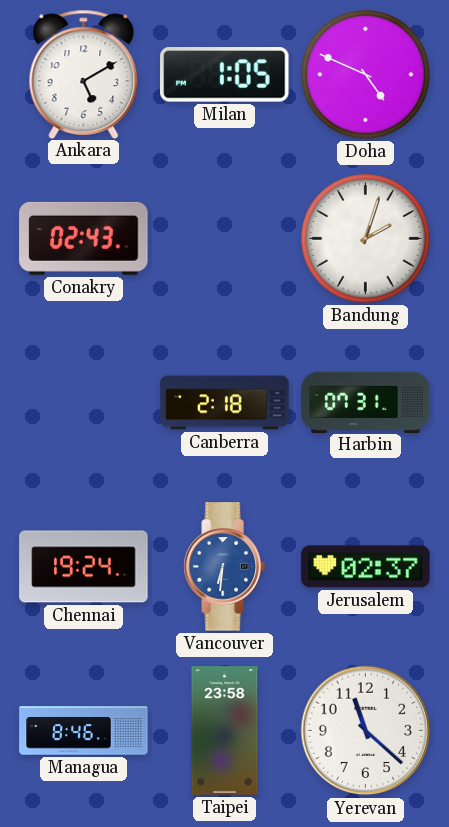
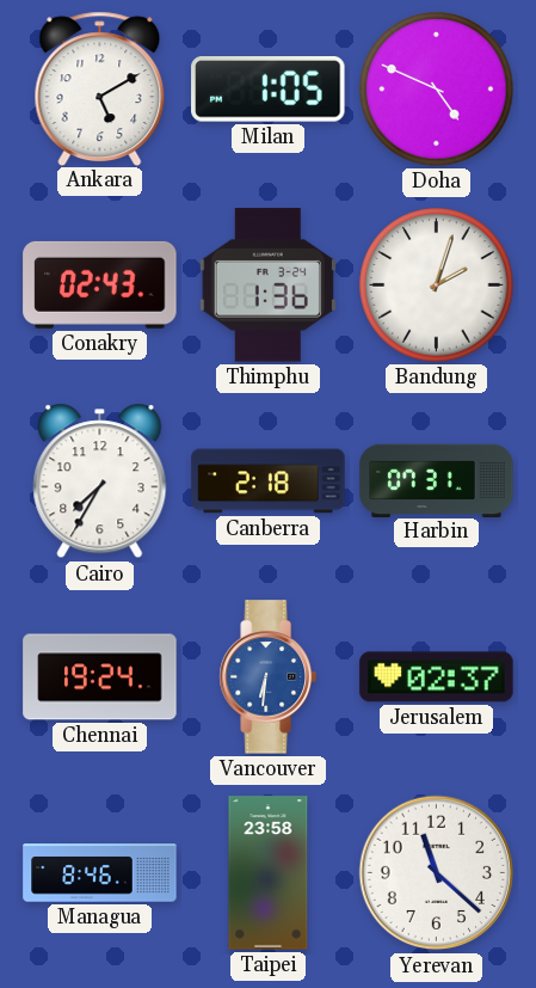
Thimphu: none -> 1:36 (267, 286)
Cairo: none -> 7:35 (100, 481)
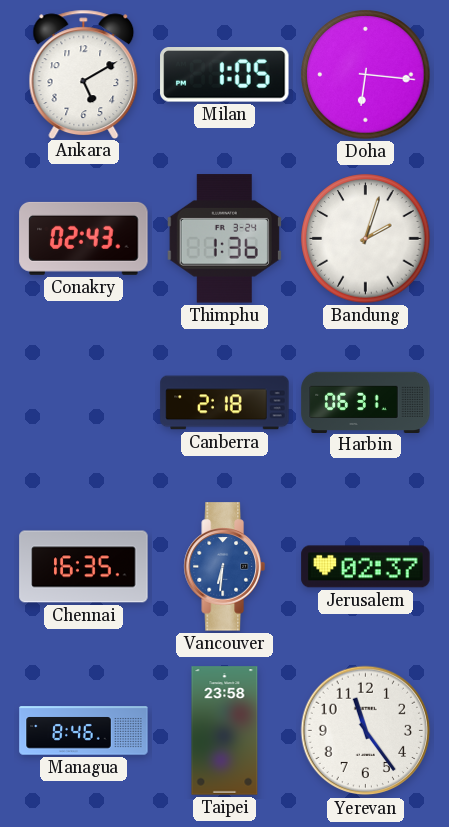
Doha: 4:49 -> 6:16 (366, 75)
Cairo: 7:35 -> none (100, 481)
Harbin: 07:31 -> 06:31 (366, 402)
Chennai: 19:24 -> 16:35 (84, 567)
Yerevan: 11:22 -> 11:24 (366, 731)
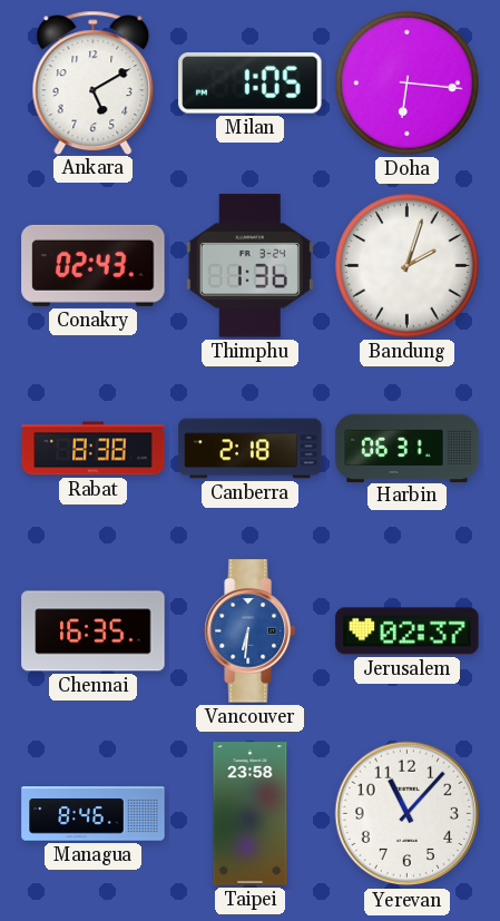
Rabat: none -> 8:38 (94, 449)
Yerevan: 11:24 -> 11:07 (408, 814)
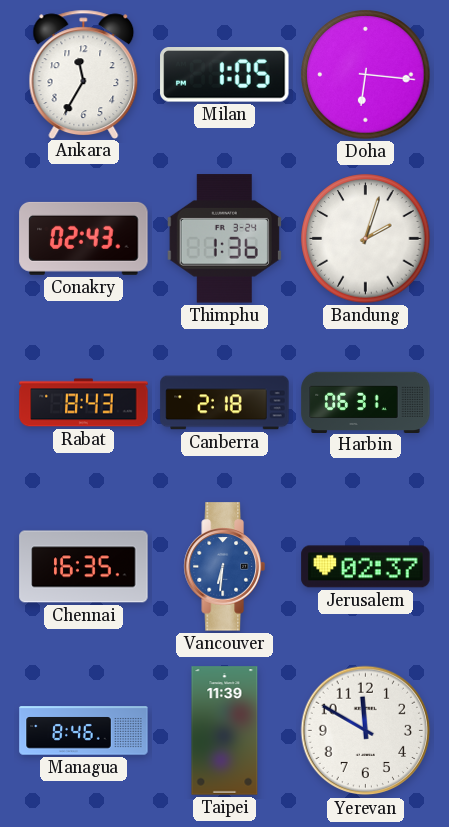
Ankara: 5:10 -> 11:35 (84, 74)
Rabat: 8:38 -> 8:43 (84, 403)
Taipei: 23:58 -> 11:39 (225, 731)
Yerevan: 11:07 -> 11:50 (366, 731)
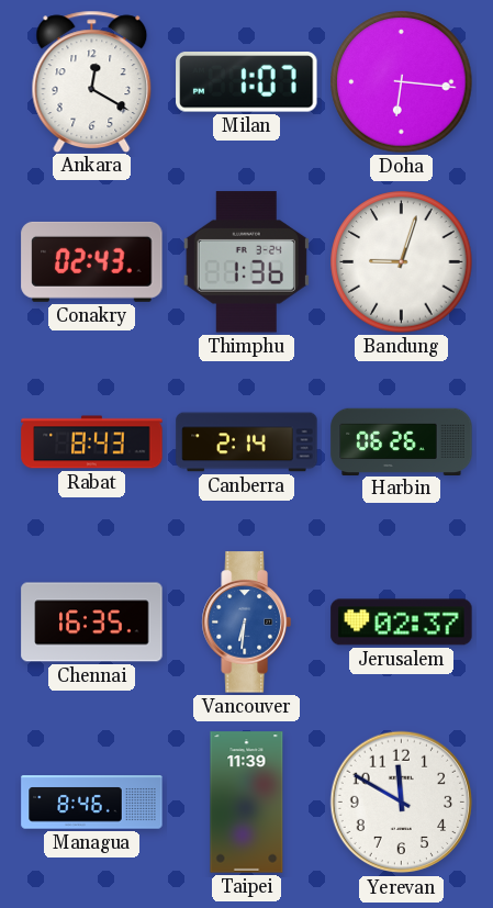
Ankara: 11:35 -> 12:20 (92, 81)
Milan: 1:05 -> 1:07 (247, 82)
Bandung: 2:03 -> 9:03 (402, 262)
Canberra: 2:18 -> 2:14 (247, 442)
Harbin: 06:31 -> 06:26 (402, 441)
